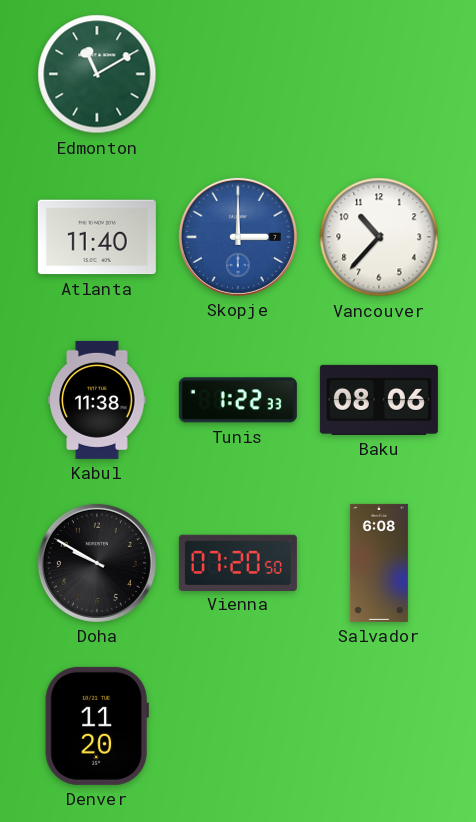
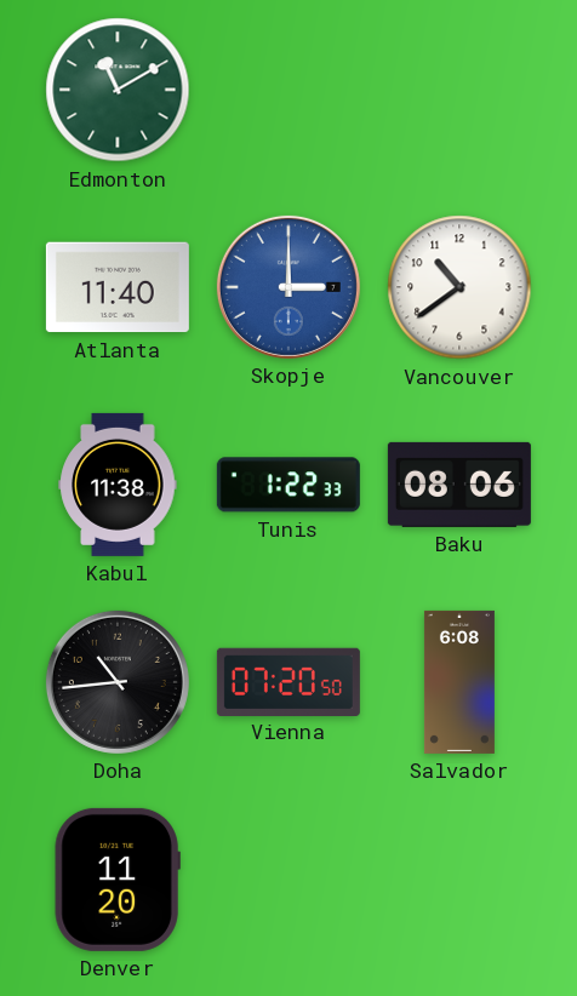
Vancouver: 10:37 -> 10:39 (459, 287)
Doha: 9:50 -> 10:44 (118, 682)
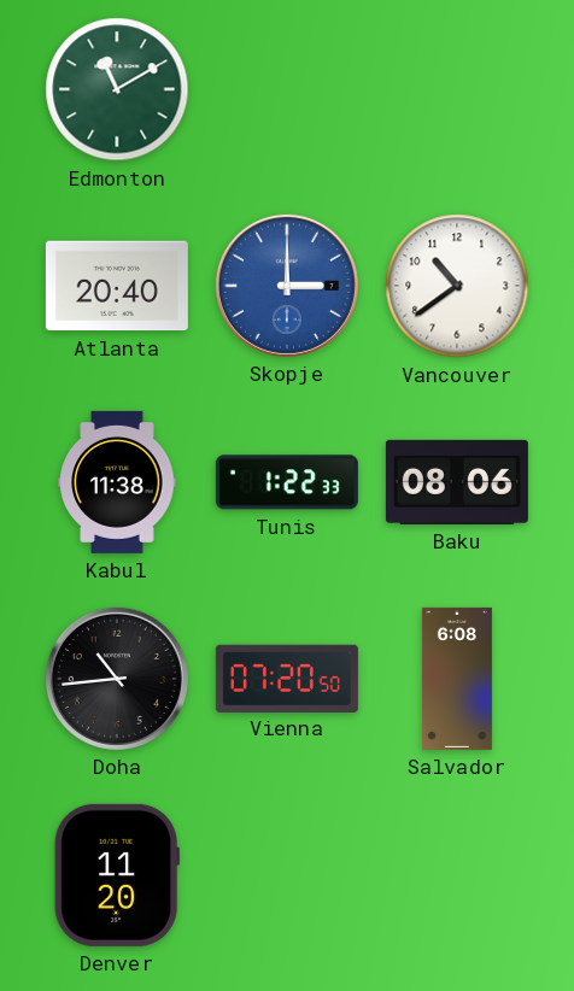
Atlanta: 11:40 -> 20:40 (117, 286)
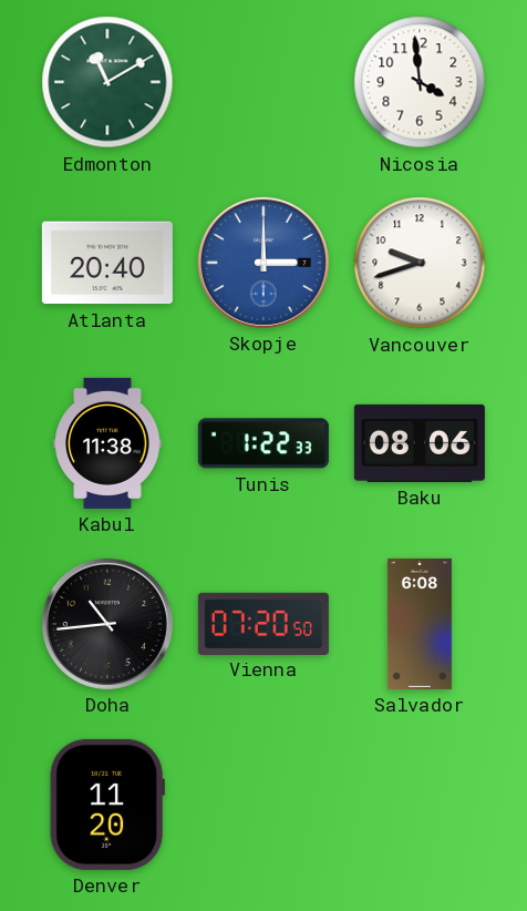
Nicosia: none -> 3:59 (420, 82)
Vancouver: 10:39 -> 9:42 (420, 263)
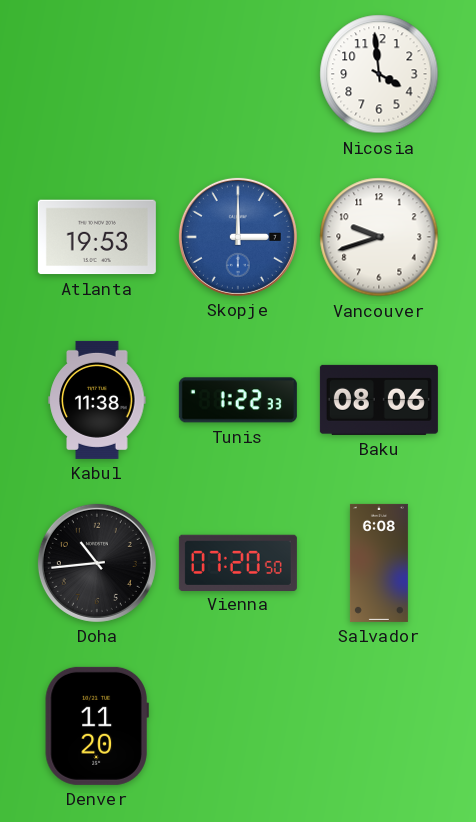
Edmonton: 11:10 -> none (107, 82)
Atlanta: 20:40 -> 19:53 (97, 237)
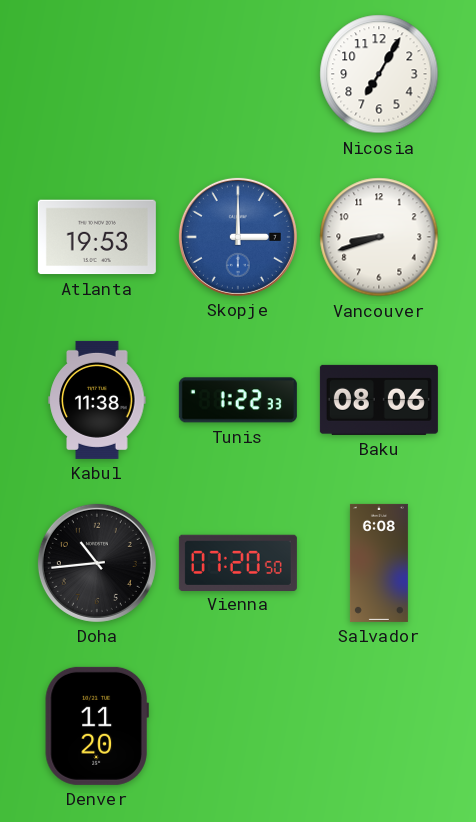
Nicosia: 3:59 -> 7:05 (379, 74)
Vancouver: 9:42 -> 8:42 (379, 237)
